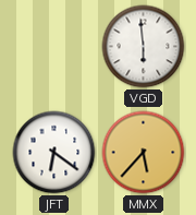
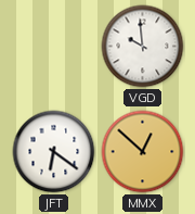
VGD: 5:59 -> 9:59 (143, 47)
MMX: 5:37 -> 12:52 (143, 152)
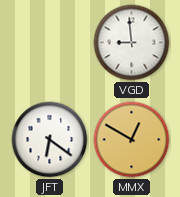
VGD: 9:59 -> 8:59 (132, 43)
MMX: 12:52 -> 12:50 (132, 140)
